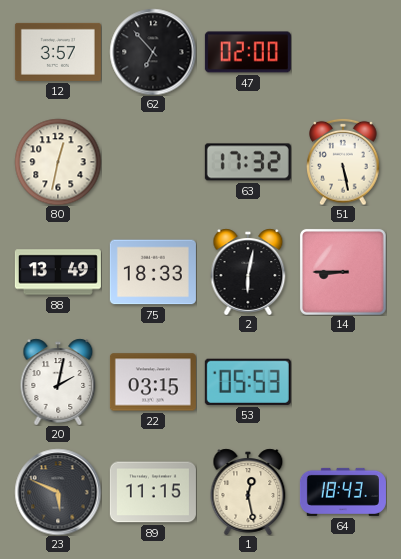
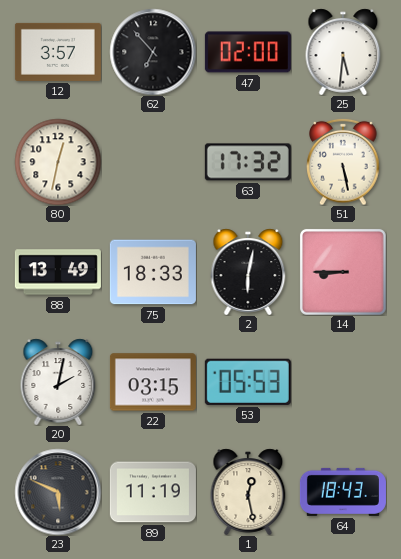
25: none -> 5:31 (343, 52)
89: 11:15 -> 11:19 (153, 492)
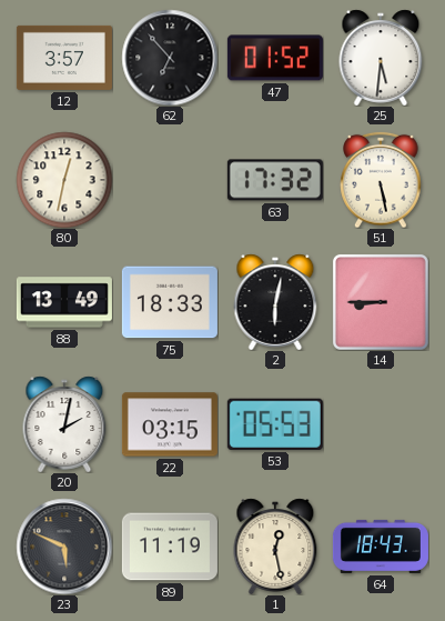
47: 02:00 -> 01:52 (275, 58)
